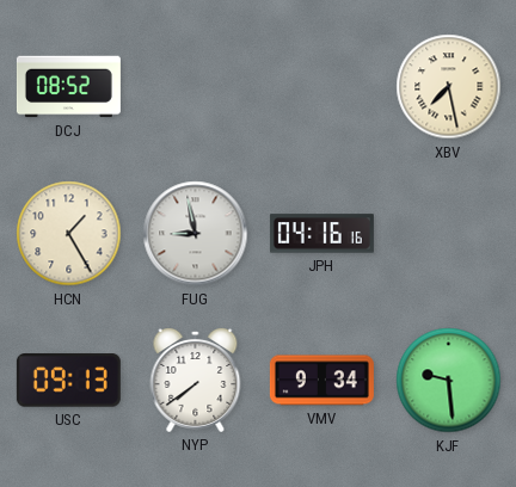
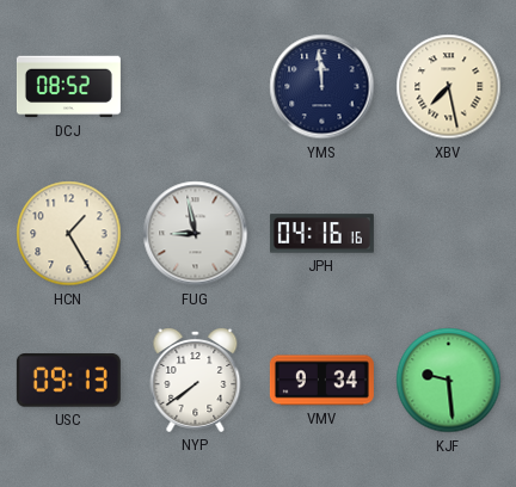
YMS: none -> 11:59 (322, 87)
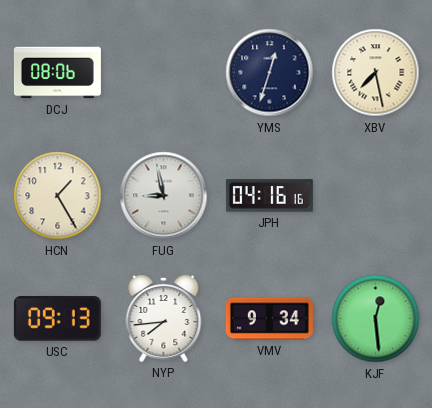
DCJ: 08:52 -> 08:06 (57, 73)
YMS: 11:59 -> 12:33 (270, 73)
NYP: 7:39 -> 7:44 (164, 319)
KJF: 9:29 -> 12:29 (376, 319)
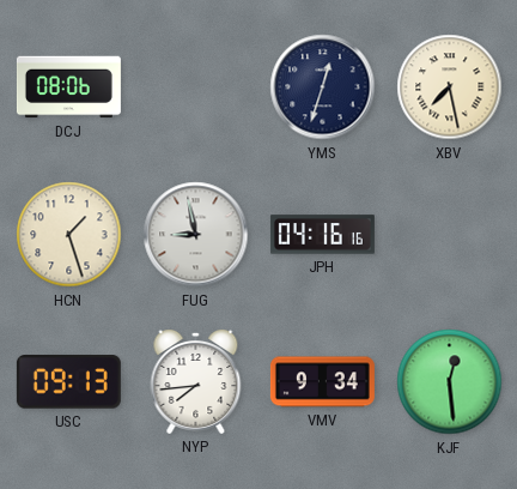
HCN: 1:25 -> 1:27 (69, 235)
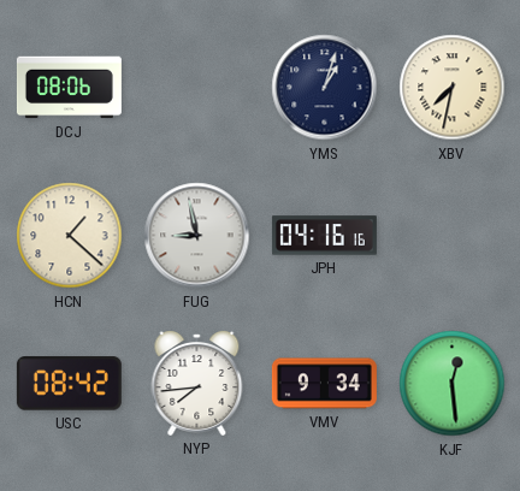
YMS: 12:33 -> 1:03 (325, 88)
XBV: 7:28 -> 7:32 (453, 88)
HCN: 1:27 -> 1:22 (70, 236)
USC: 09:13 -> 08:42 (69, 384)
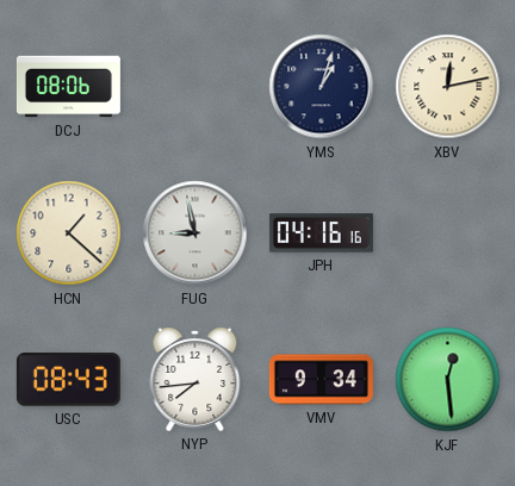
XBV: 7:32 -> 12:13 (448, 87)
USC: 08:42 -> 08:43 (68, 380)
